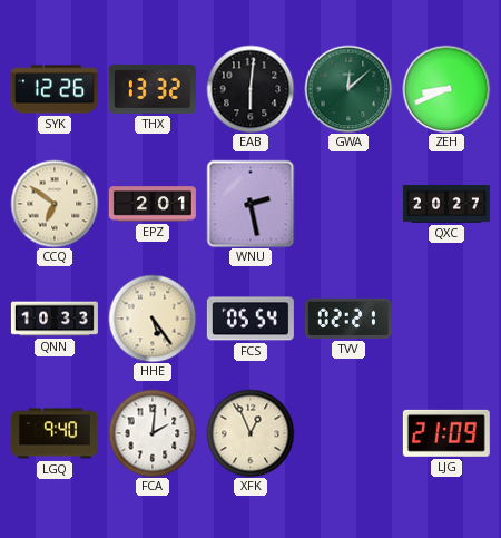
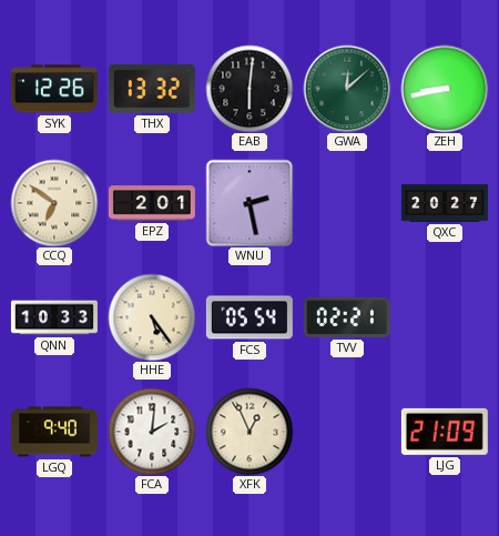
ZEH: 8:41 -> 8:43 (445, 89)
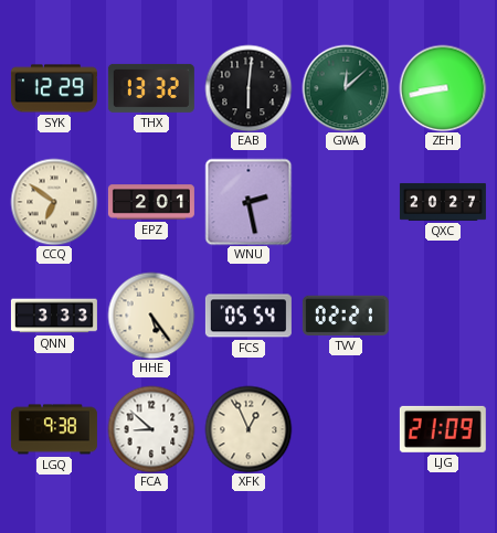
SYK: 12:26 -> 12:29 (54, 88)
QNN: 10:33 -> 3:33 (54, 316)
LGQ: 9:40 -> 9:38 (54, 429)
FCA: 2:01 -> 8:52 (151, 429)
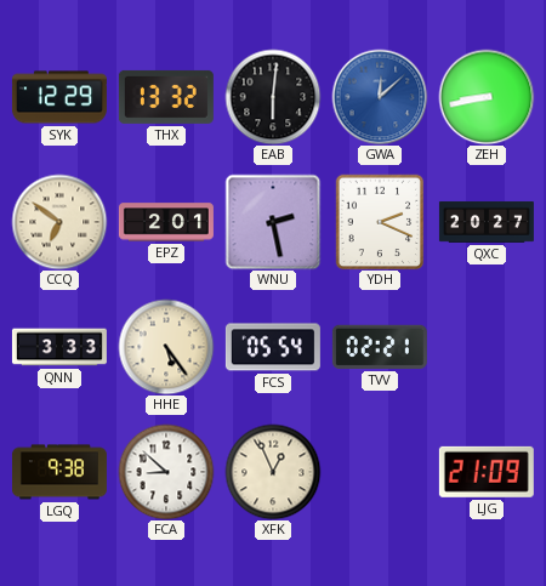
GWA dial: green -> blue (380, 97)
YDH: none -> 2:19 (380, 222)
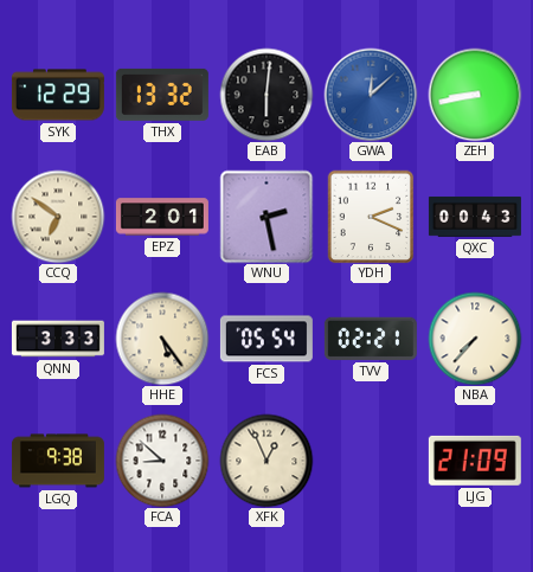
QXC: 20:27 -> 00:43 (475, 217)
NBA: none -> 7:37 (475, 339)
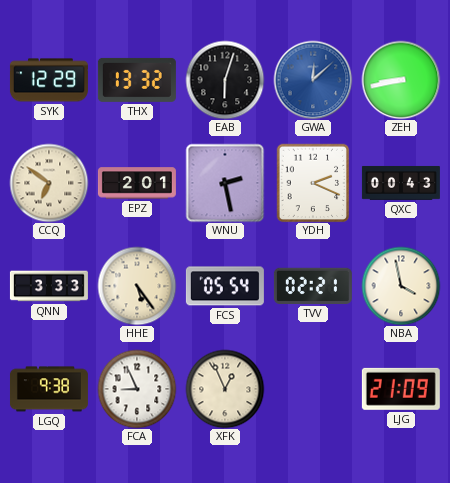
EAB: 6:01 -> 6:03 (225, 80)
NBA: 7:37 -> 3:58 (401, 286)
FCA: 8:52 -> 8:56 (137, 389)
